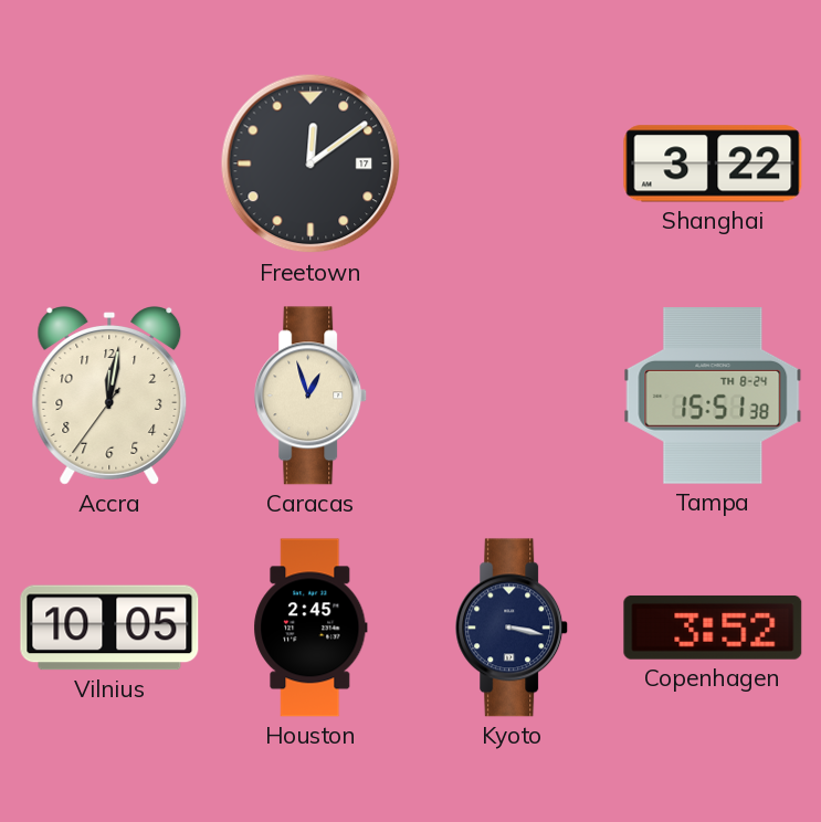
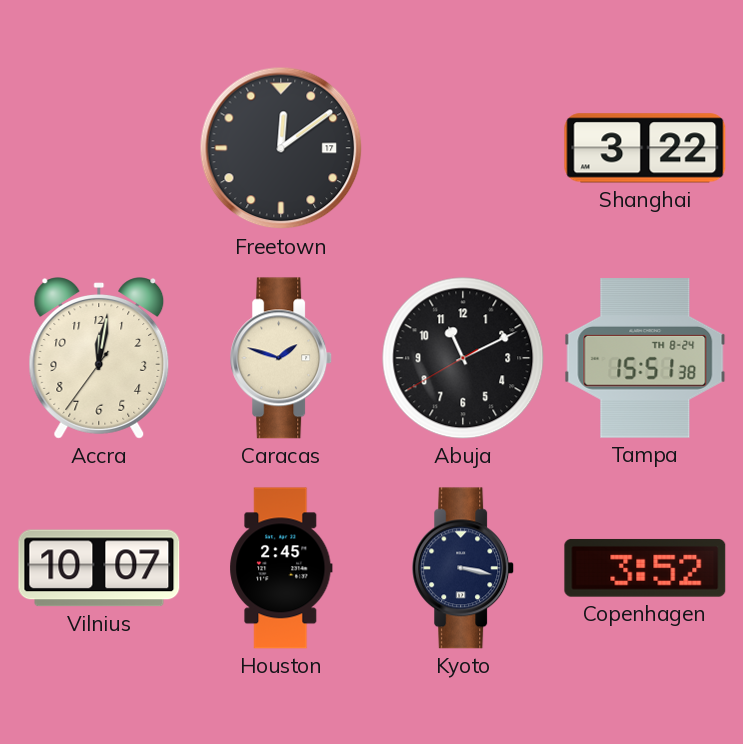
Caracas: 12:57 -> 1:48 (282, 358)
Abuja: none -> 11:10 (463, 358)
Vilnius: 10:05 -> 10:07 (99, 568)
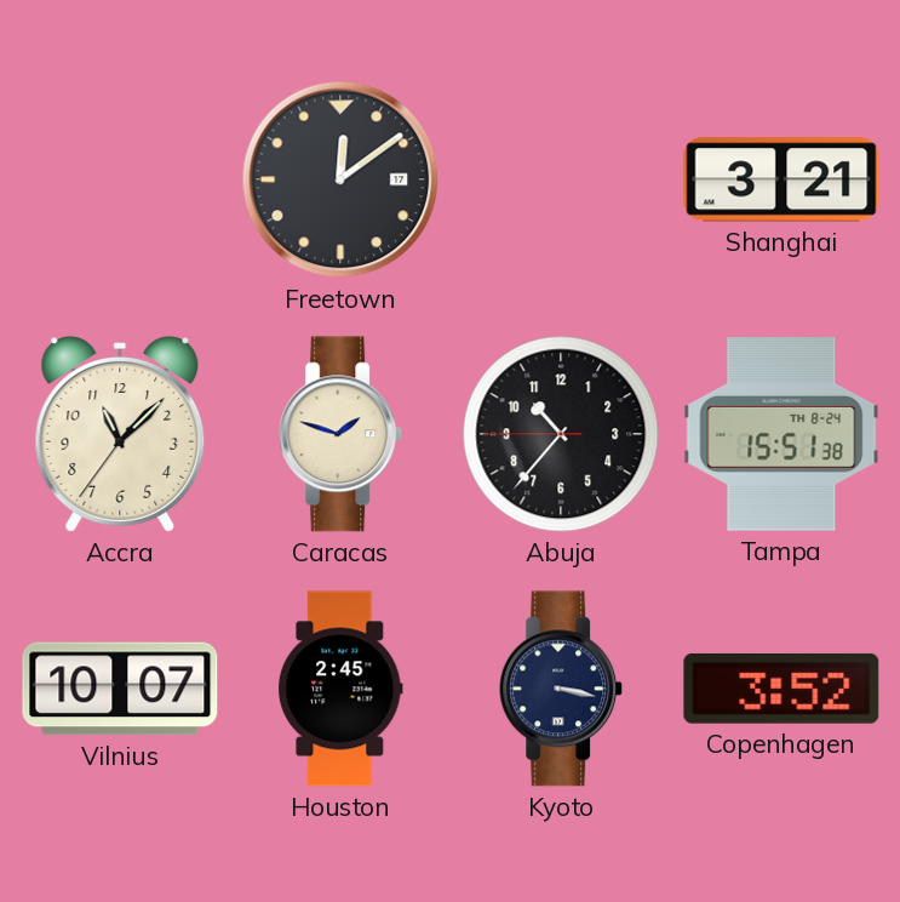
Shanghai: 3:22 -> 3:21 (781, 179)
Accra: 12:01 -> 11:07 (120, 434)
Abuja: 11:10 -> 10:36 (561, 434)
